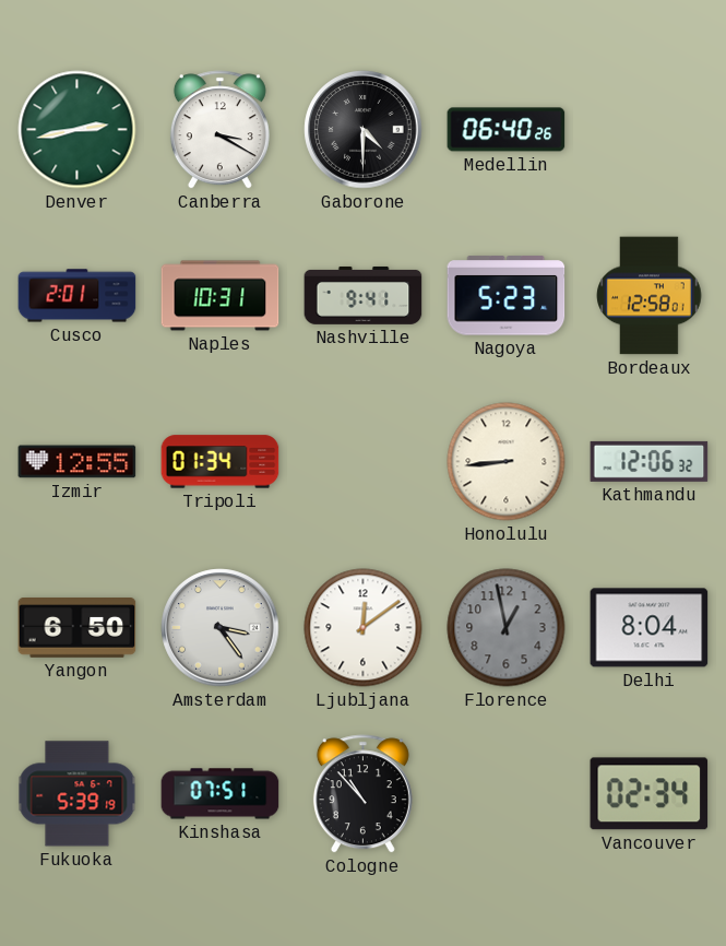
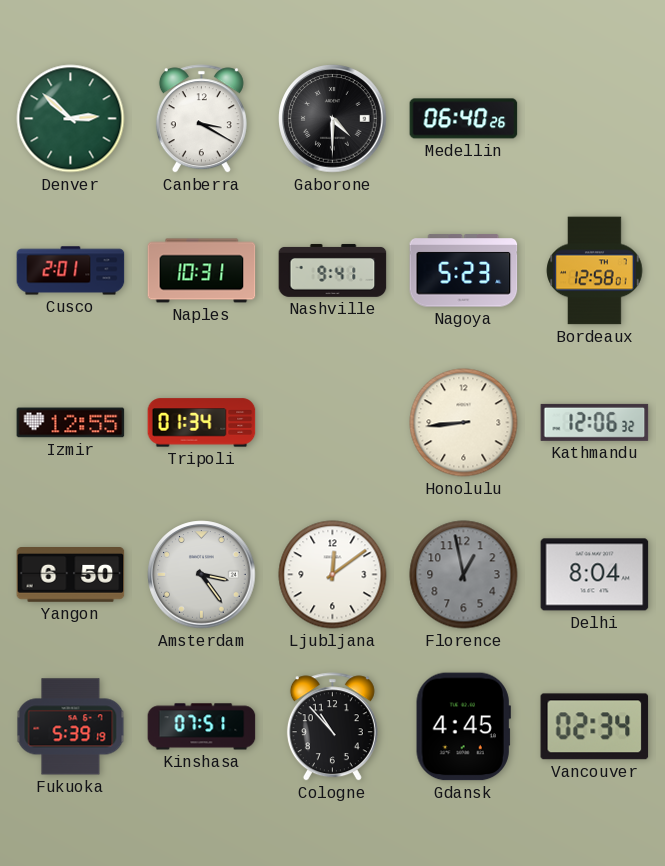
Denver: 2:43 -> 2:52 (71, 119)
Gdansk: none -> 4:45 (463, 727)
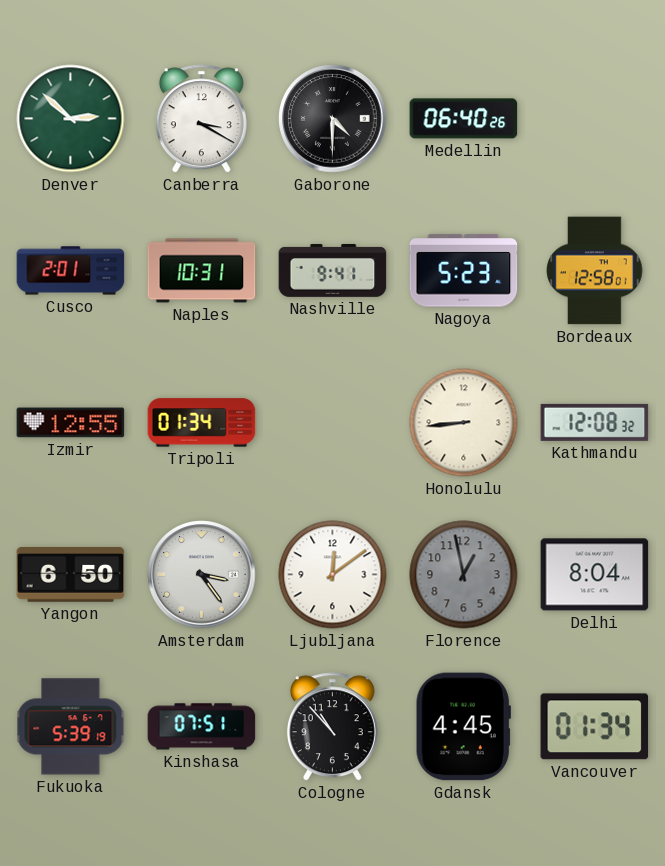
Kathmandu: 12:06 -> 12:08 (595, 422)
Vancouver: 02:34 -> 01:34 (595, 727)
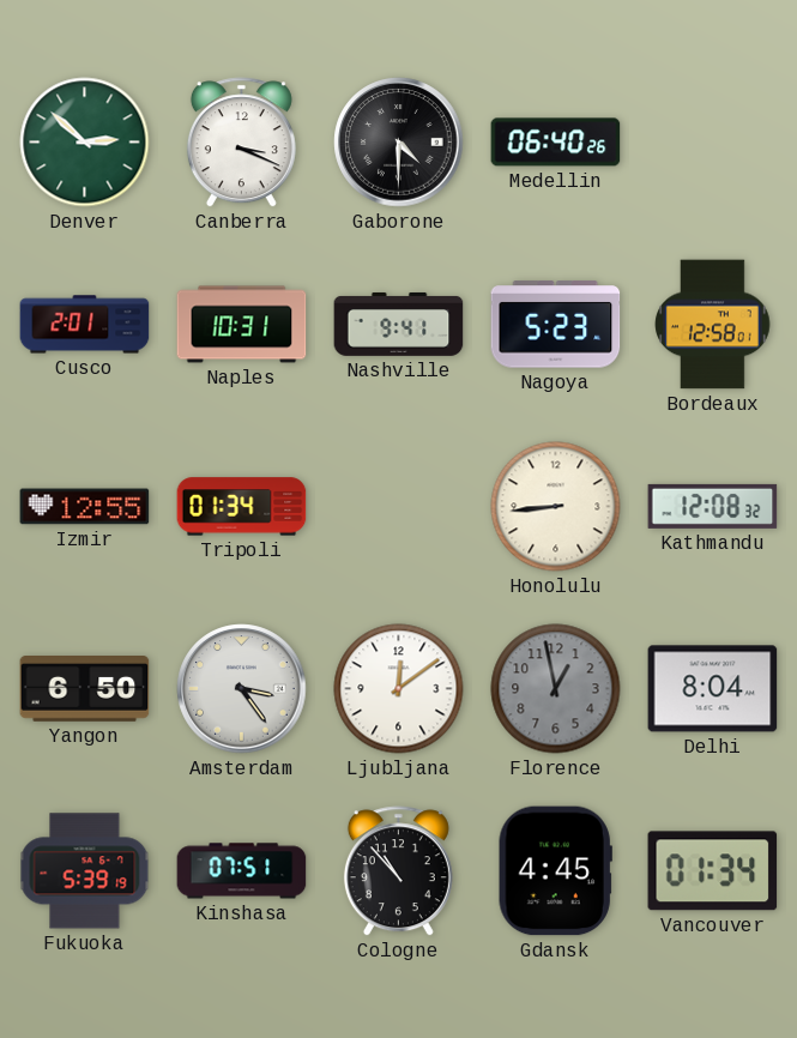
Canberra: 3:20 -> 3:19 (241, 143)
